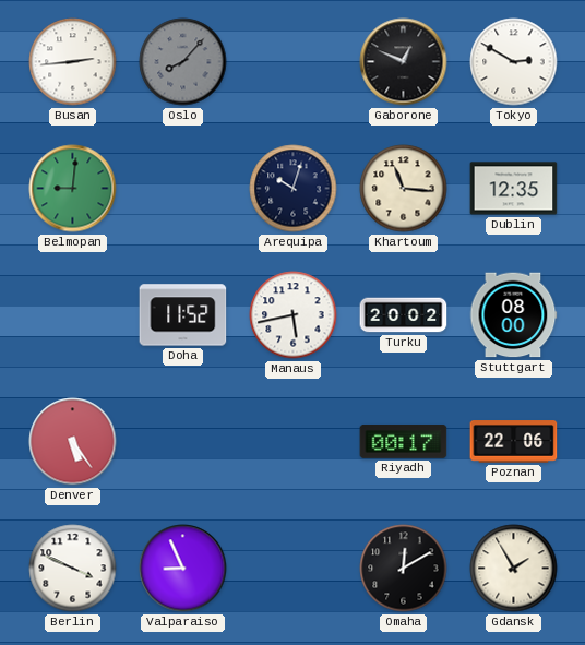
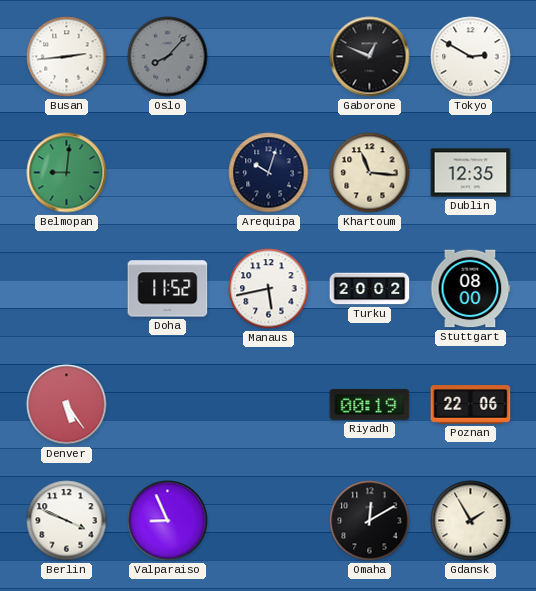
Riyadh: 00:17 -> 00:19 (370, 404)
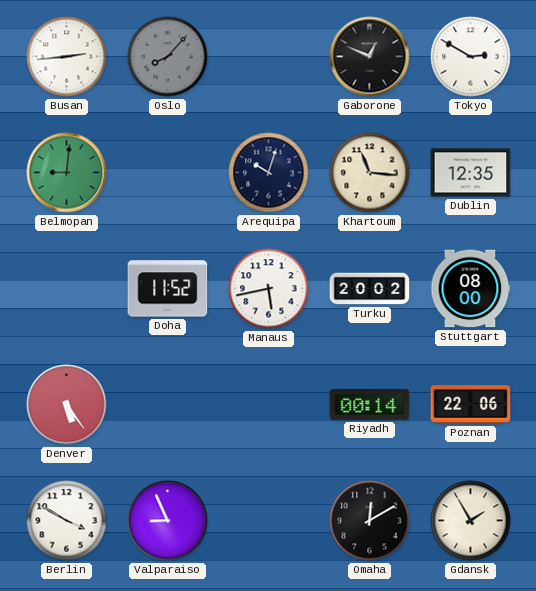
Riyadh: 00:19 -> 00:14 (370, 404)
Berlin: 3:49 -> 3:50 (67, 521)
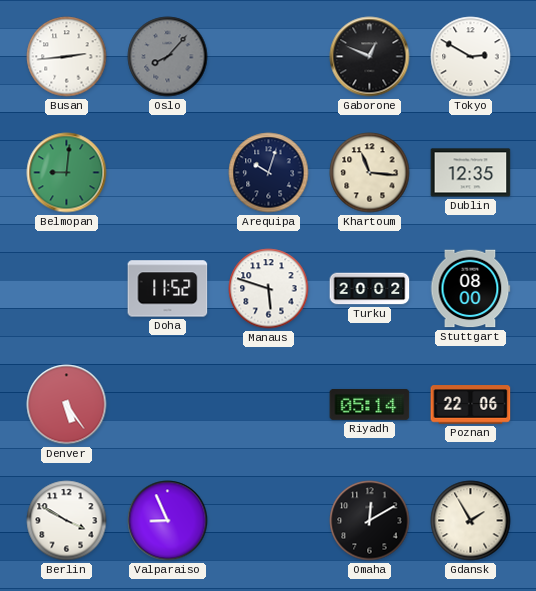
Manaus: 5:43 -> 5:48 (269, 289)
Riyadh: 00:14 -> 05:14 (370, 404)
